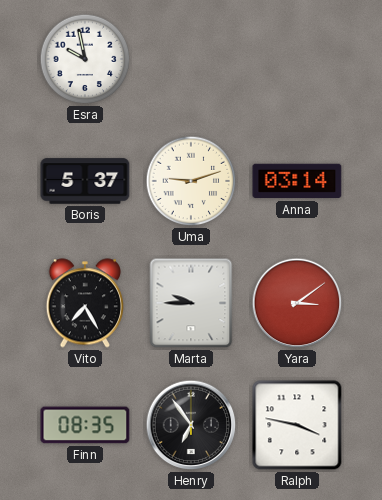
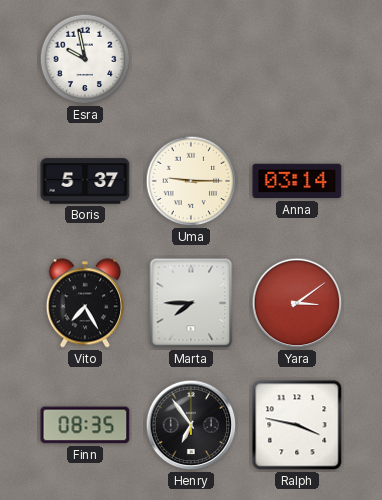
Uma: 9:12 -> 9:15 (191, 181)
Marta: 9:45 -> 7:45 (191, 303)
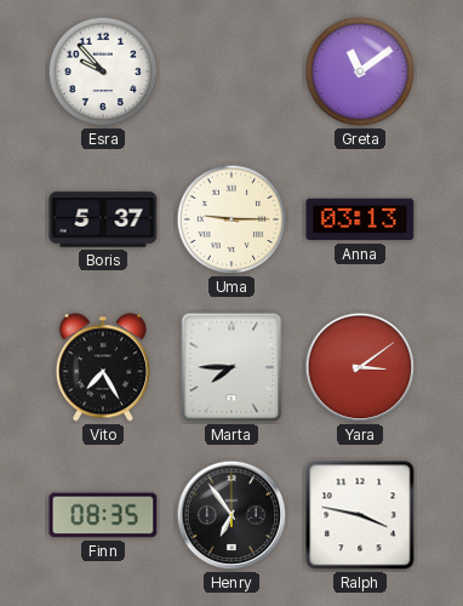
Esra: 9:58 -> 9:53 (103, 72)
Greta: none -> 11:09 (360, 72)
Anna: 03:14 -> 03:13 (360, 219)
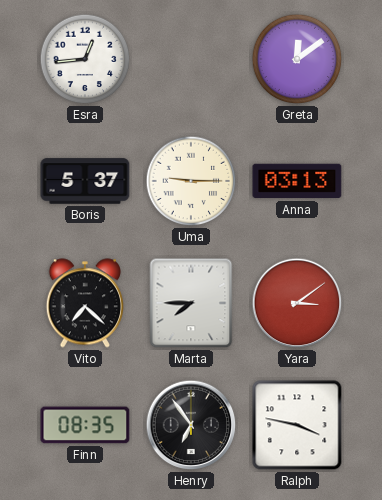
Esra: 9:53 -> 12:44 (85, 59)
Greta: 11:09 -> 12:09 (297, 59)
Vito: 7:25 -> 7:22 (85, 303)
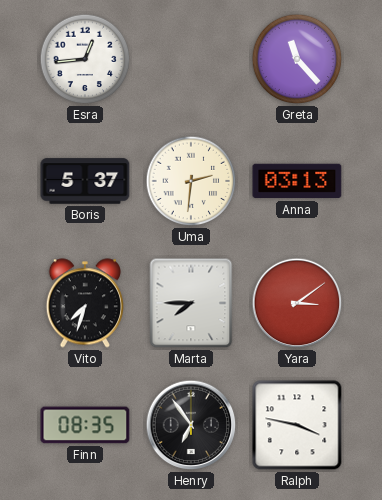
Greta: 12:09 -> 11:23 (297, 59)
Uma: 9:15 -> 2:31 (191, 181)
Vito: 7:22 -> 7:33 (85, 303)
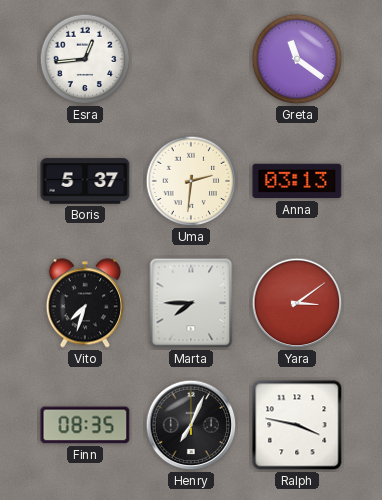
Greta: 11:23 -> 11:21 (297, 59)
Henry: 6:54 -> 7:04 (191, 425)
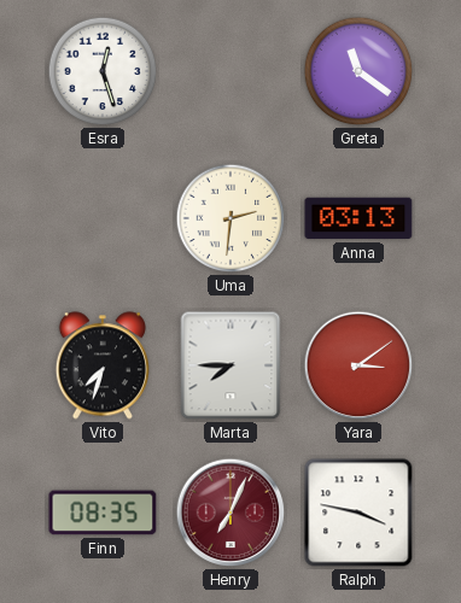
Esra: 12:44 -> 12:27 (103, 71)
Boris: 5:37 -> none (85, 181)
Henry dial: black -> burgundy (230, 513)
